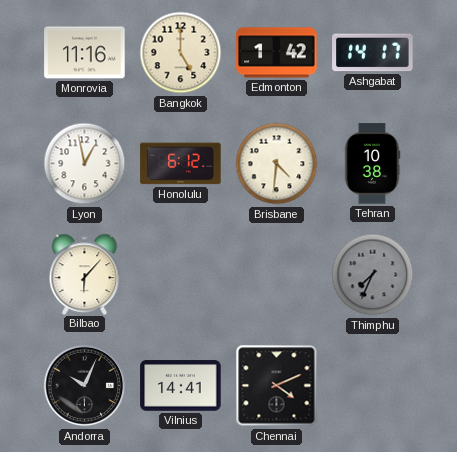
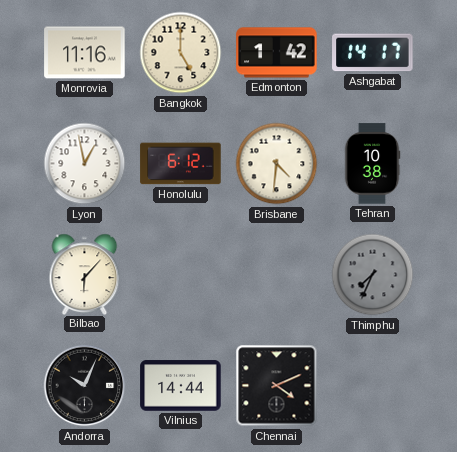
Vilnius: 14:41 -> 14:44 (181, 386)
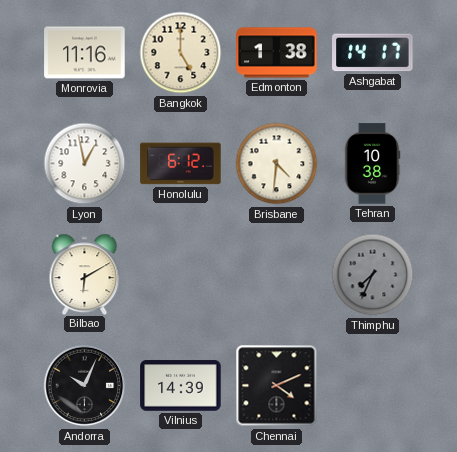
Edmonton: 1:42 -> 1:38 (277, 53)
Bilbao: 6:07 -> 6:10 (85, 274)
Vilnius: 14:44 -> 14:39 (181, 386)
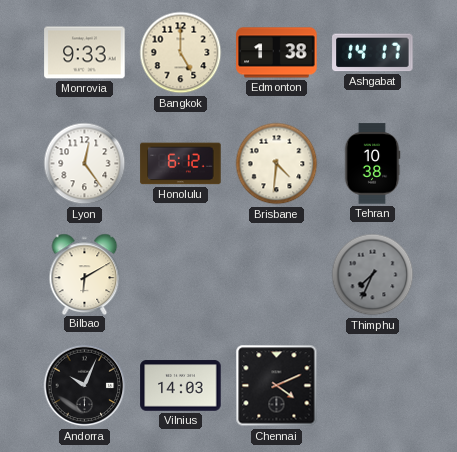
Monrovia: 11:16 -> 9:33 (85, 53)
Lyon: 12:58 -> 12:24 (85, 164)
Vilnius: 14:39 -> 14:03 (181, 386)
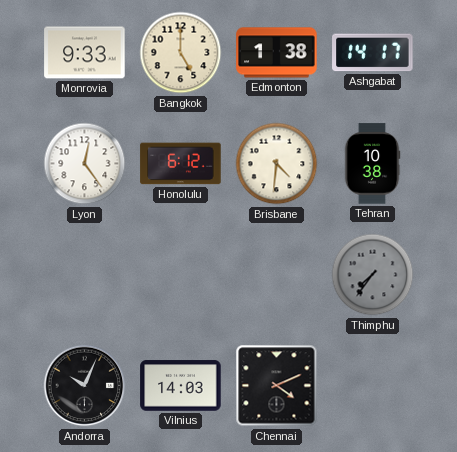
Bilbao: 6:10 -> none (85, 274)
Thimphu: 7:34 -> 7:36 (373, 275)
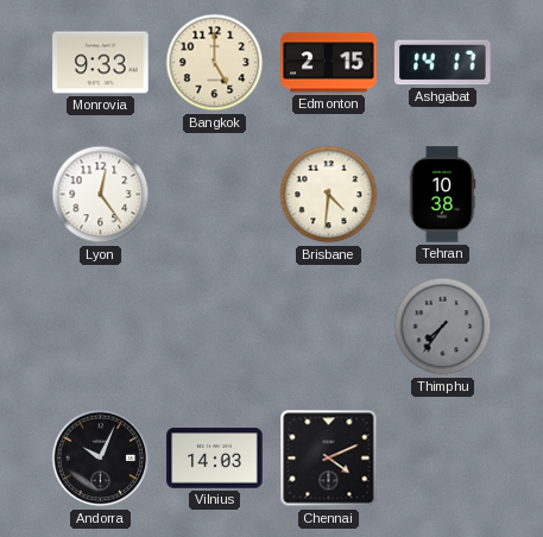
Edmonton: 1:38 -> 2:15 (329, 63)
Honolulu: 6:12 -> none (181, 164)
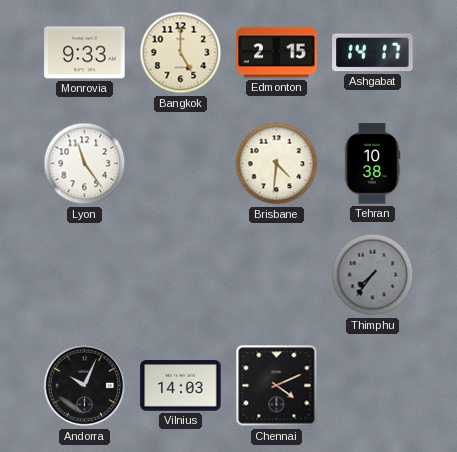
Lyon: 12:24 -> 11:24 (85, 164)
